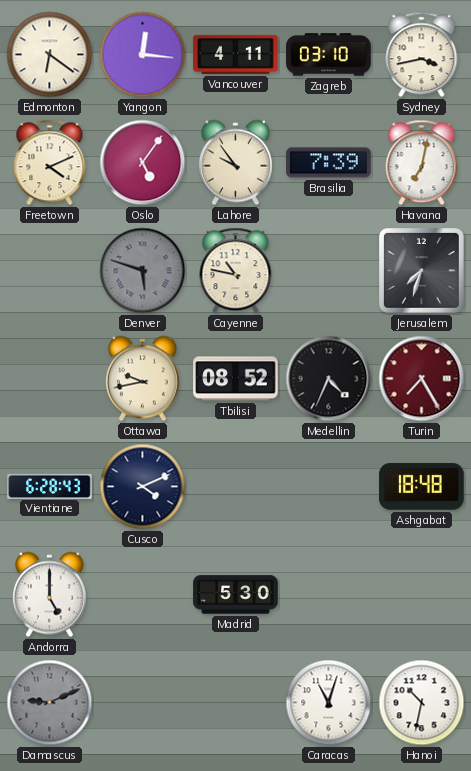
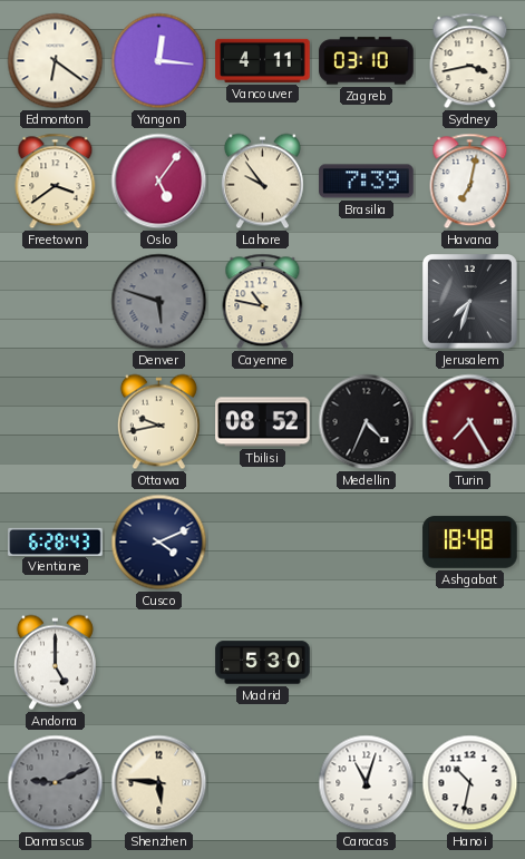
Freetown: 4:11 -> 3:39 (56, 182)
Shenzhen: none -> 5:46 (159, 783)
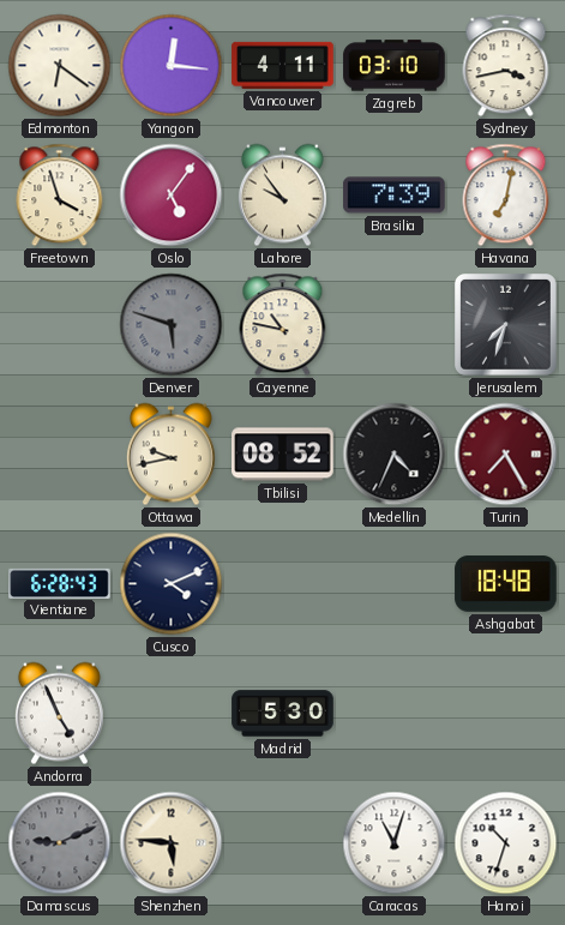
Freetown: 3:39 -> 3:57 (60, 196)
Andorra: 5:00 -> 4:56 (59, 714)
Hanoi: 10:32 -> 10:33 (506, 843)
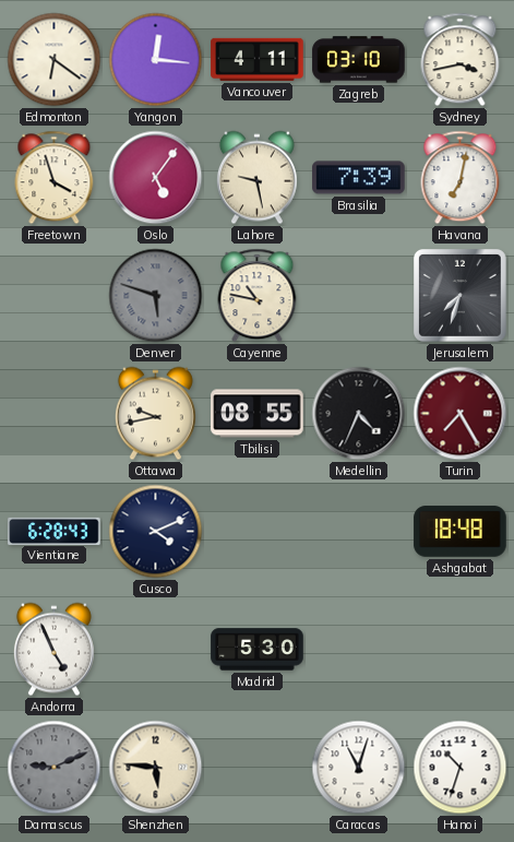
Lahore: 9:54 -> 9:28 (256, 178)
Tbilisi: 08:52 -> 08:55 (258, 414)
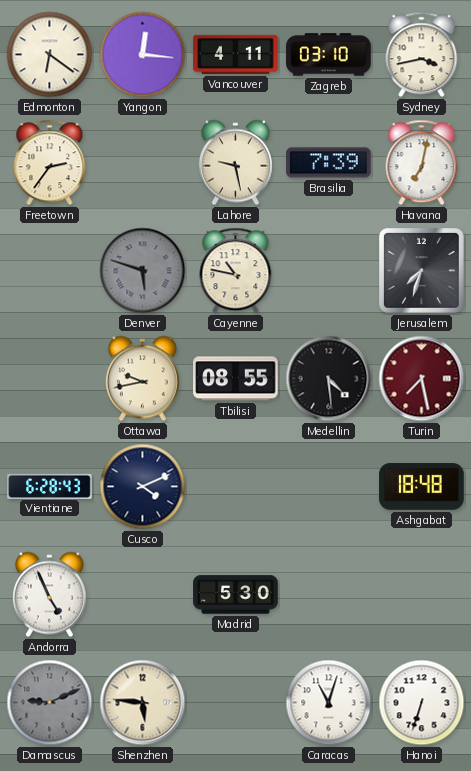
Freetown: 3:57 -> 2:36 (50, 163)
Oslo: 5:06 -> none (156, 178)
Medellin: 4:34 -> 4:29 (329, 379)
Turin: 7:25 -> 7:28 (422, 379)
Hanoi: 10:33 -> 6:33 (422, 703)
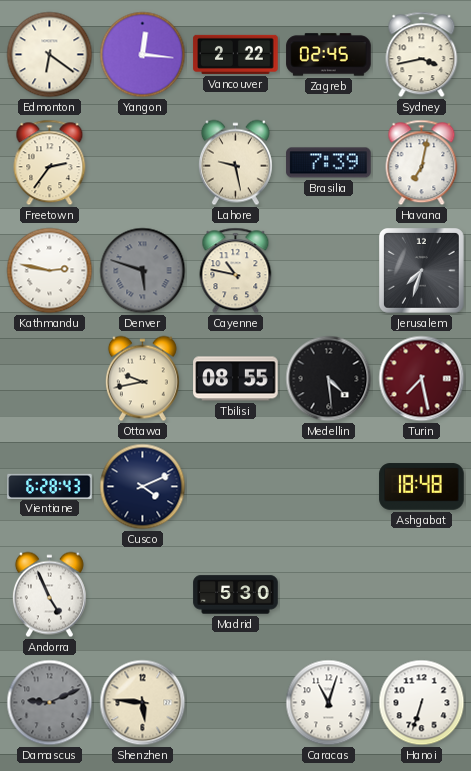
Vancouver: 4:11 -> 2:22 (236, 54)
Zagreb: 03:10 -> 02:45 (329, 55)
Kathmandu: none -> 2:47 (50, 271)
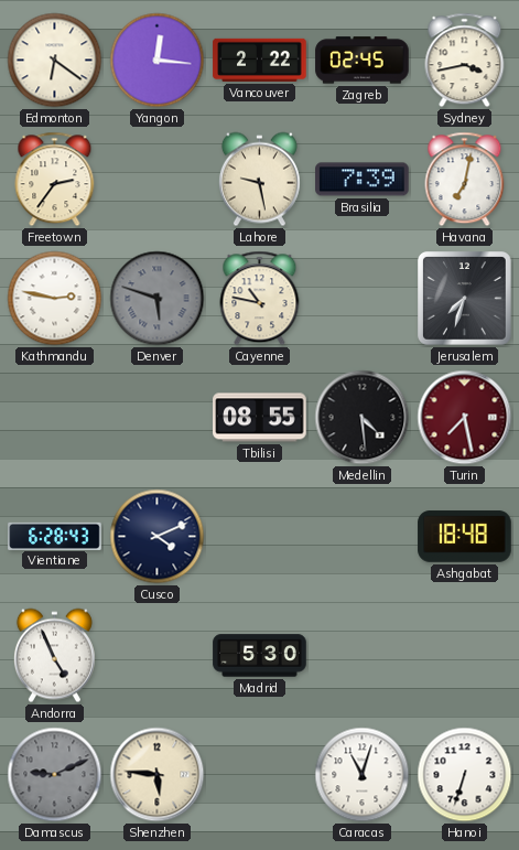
Ottawa: 9:43 -> none (142, 379)
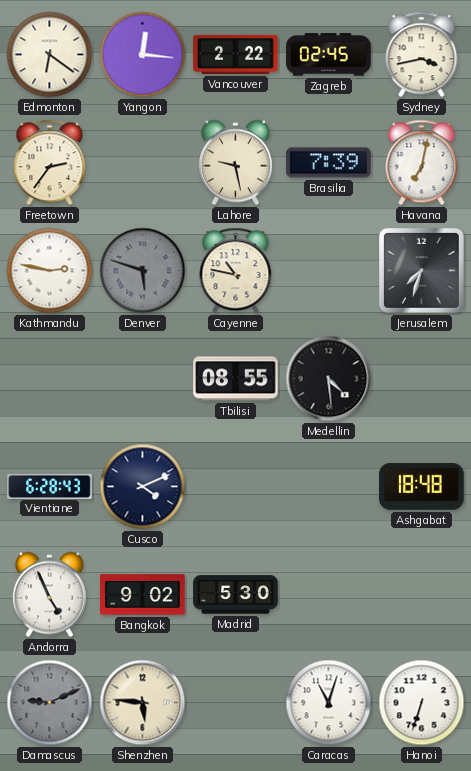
Turin: 7:28 -> none (465, 418)
Bangkok: none -> 9:02 (143, 595)
